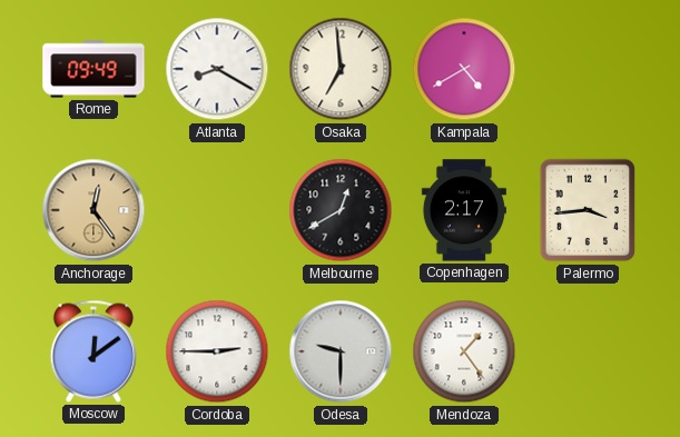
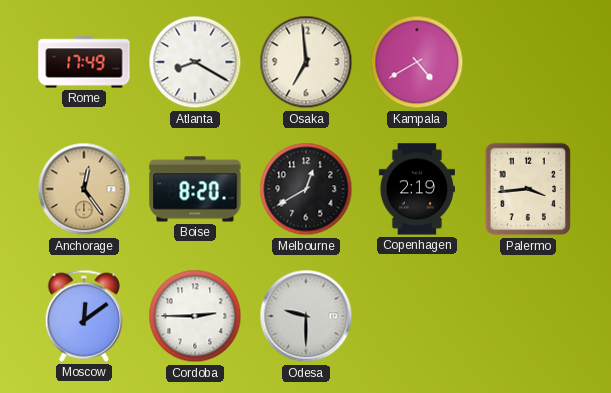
Rome: 09:49 -> 17:49 (84, 62)
Boise: none -> 8:20 (195, 189)
Copenhagen: 2:17 -> 2:19 (417, 189)
Mendoza: 1:24 -> none (464, 351)
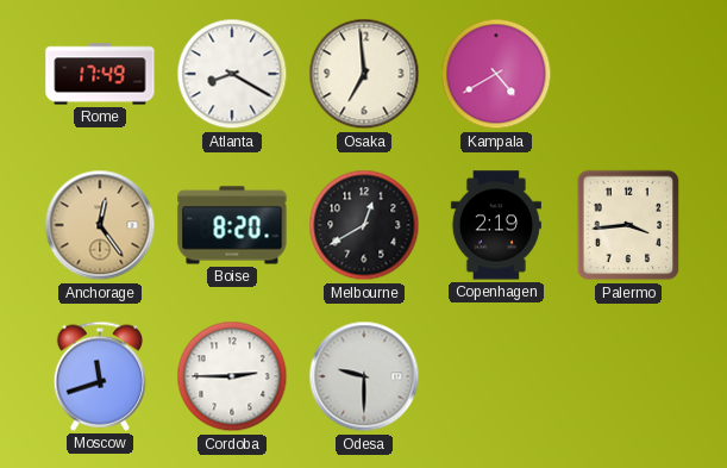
Moscow: 12:09 -> 11:42 (99, 376)
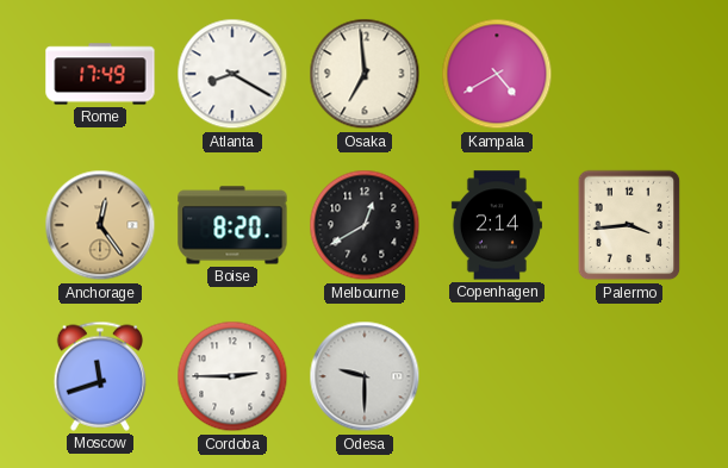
Copenhagen: 2:19 -> 2:14 (497, 225)
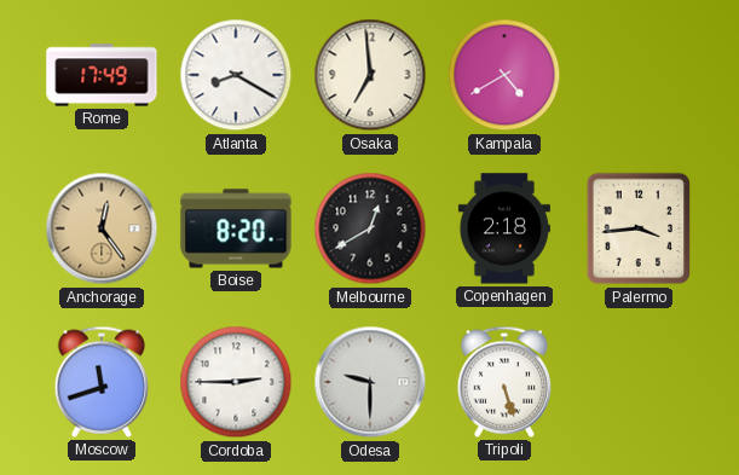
Copenhagen: 2:14 -> 2:18 (504, 228)
Tripoli: none -> 5:27 (503, 382)
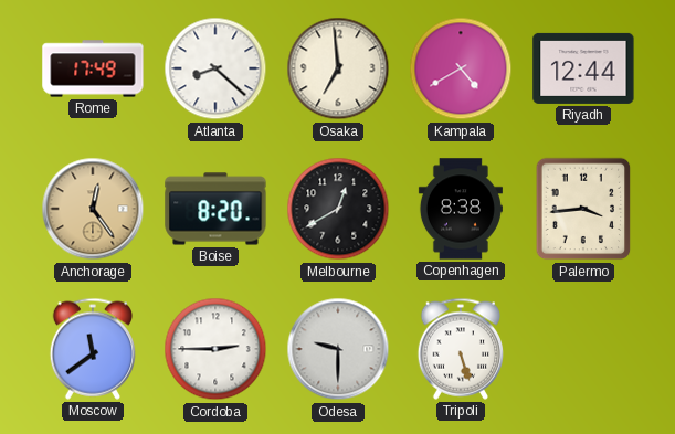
Atlanta: 8:20 -> 8:22 (215, 68)
Riyadh: none -> 12:44 (583, 68)
Copenhagen: 2:18 -> 8:38 (461, 209)
Moscow: 11:42 -> 11:39 (92, 349)
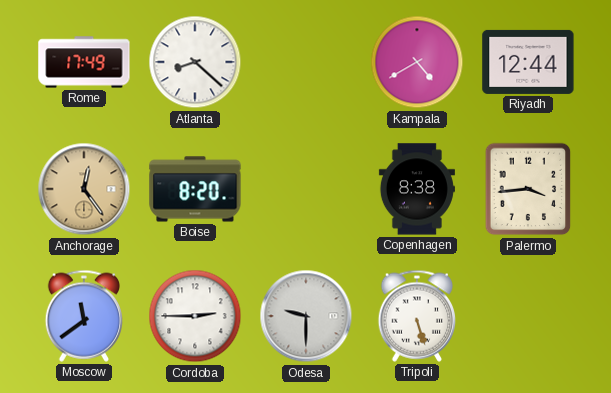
Osaka: 6:59 -> none (338, 68)
Melbourne: 12:40 -> none (338, 209)
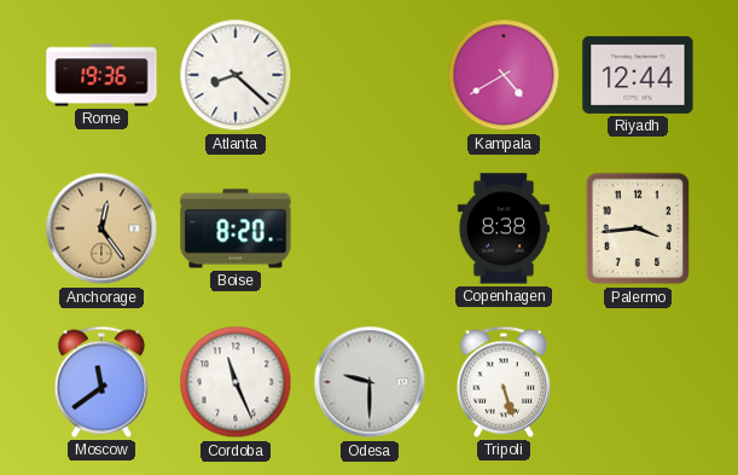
Rome: 17:49 -> 19:36 (101, 75)
Cordoba: 2:45 -> 11:26 (236, 382)
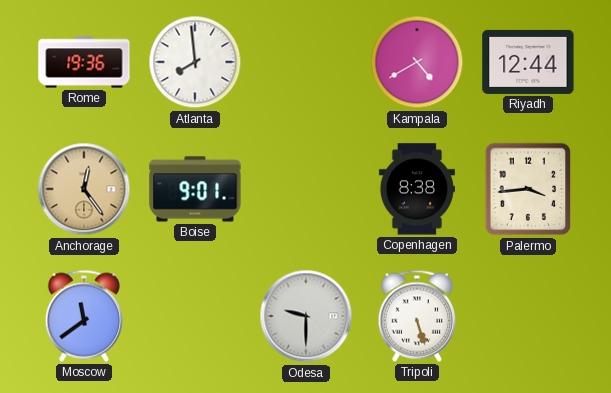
Atlanta: 8:22 -> 7:59 (195, 62)
Boise: 8:20 -> 9:01 (195, 189)
Cordoba: 11:26 -> none (236, 382)
